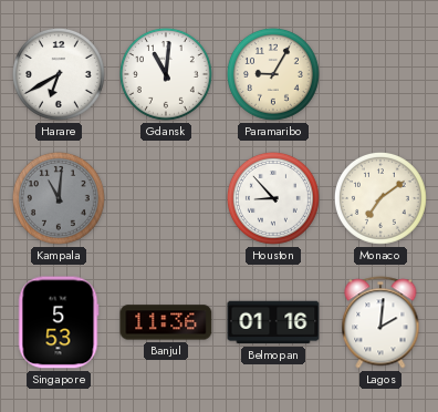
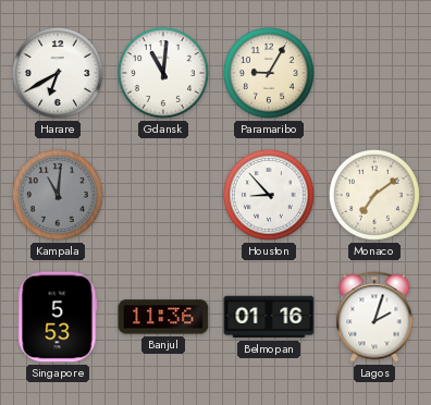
Lagos: 2:01 -> 2:03 (374, 317)
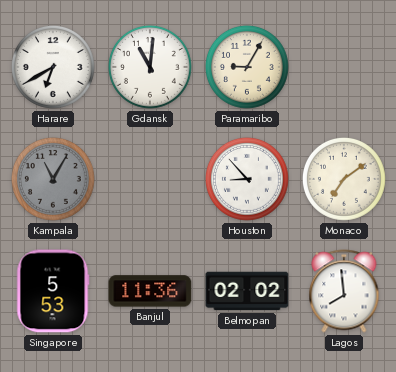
Kampala: 11:01 -> 11:05 (53, 179)
Belmopan: 01:16 -> 02:02 (247, 291)
Lagos: 2:03 -> 7:59 (344, 291)
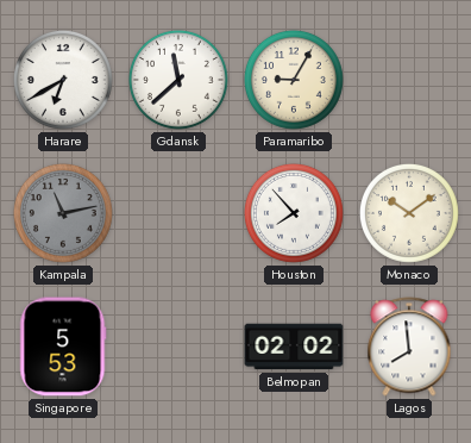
Gdansk: 11:01 -> 11:38 (178, 80)
Kampala: 11:05 -> 11:13 (63, 213)
Houston: 8:53 -> 7:53 (294, 213)
Monaco: 7:09 -> 10:09 (409, 213)
Banjul: 11:36 -> none (150, 291)
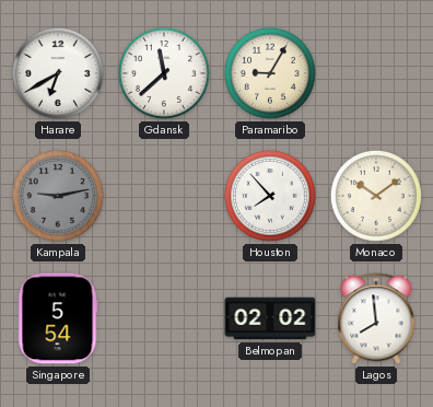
Kampala: 11:13 -> 9:13 (58, 196)
Singapore: 5:53 -> 5:54 (58, 318)
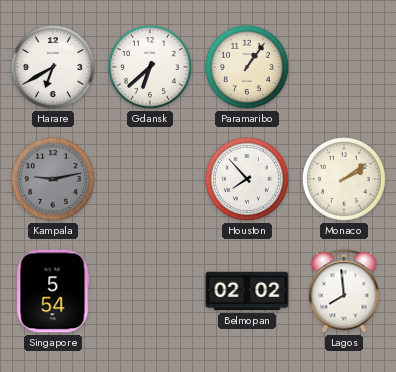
Gdansk: 11:38 -> 6:38 (150, 67)
Paramaribo: 9:05 -> 1:06 (247, 67)
Monaco: 10:09 -> 2:09 (344, 179)
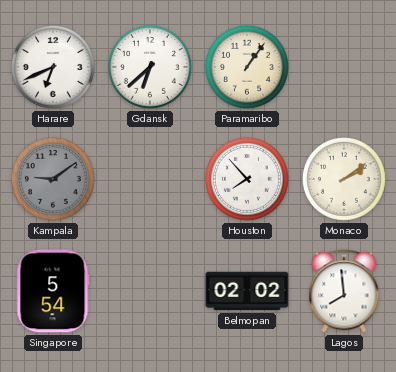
Harare: 6:40 -> 6:41 (53, 67)
Kampala: 9:13 -> 9:09 (53, 179)
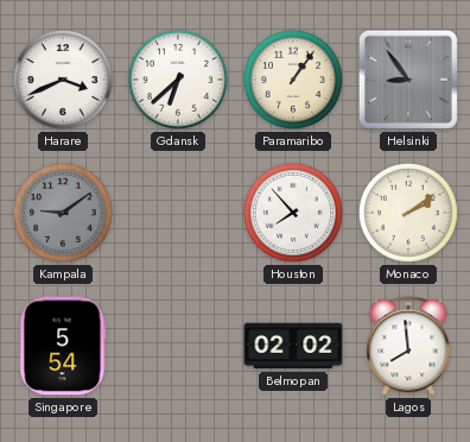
Harare: 6:41 -> 3:41 (63, 80)
Helsinki: none -> 8:54 (408, 80)
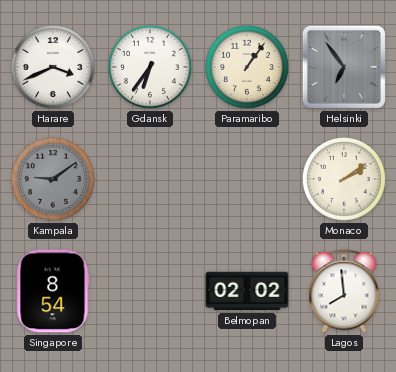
Gdansk: 6:38 -> 6:36 (150, 67)
Helsinki: 8:54 -> 6:54 (344, 67)
Houston: 7:53 -> none (293, 213)
Singapore: 5:54 -> 8:54 (53, 291)
